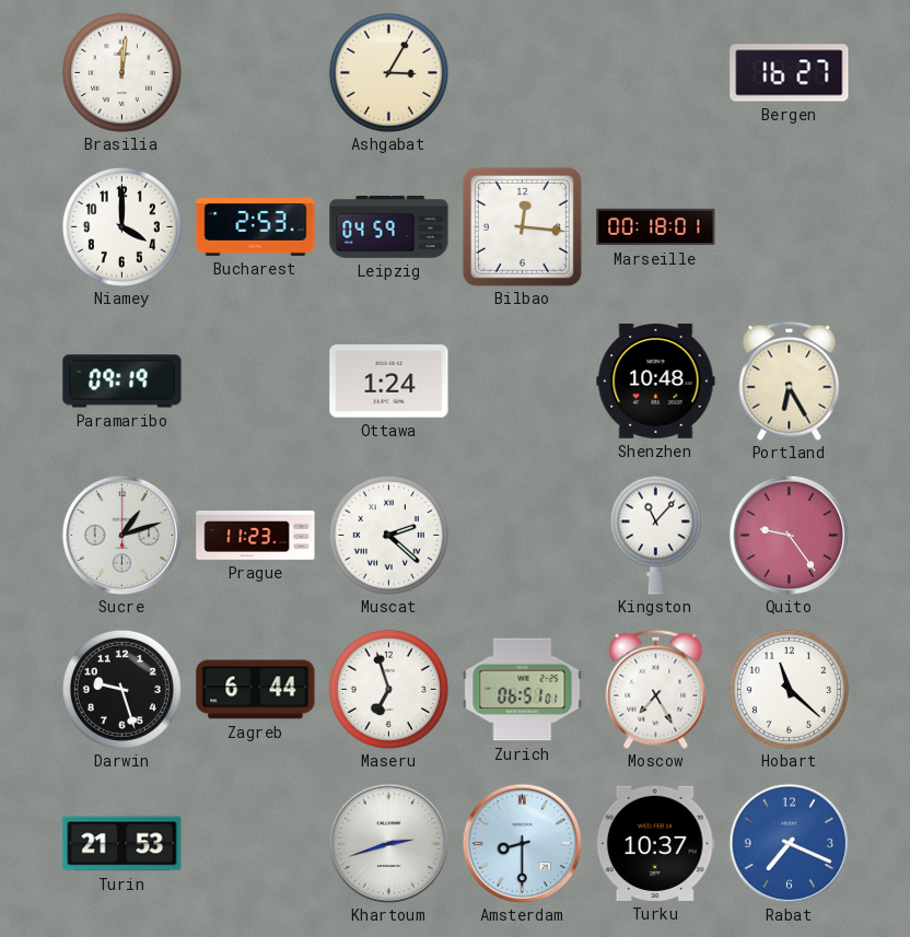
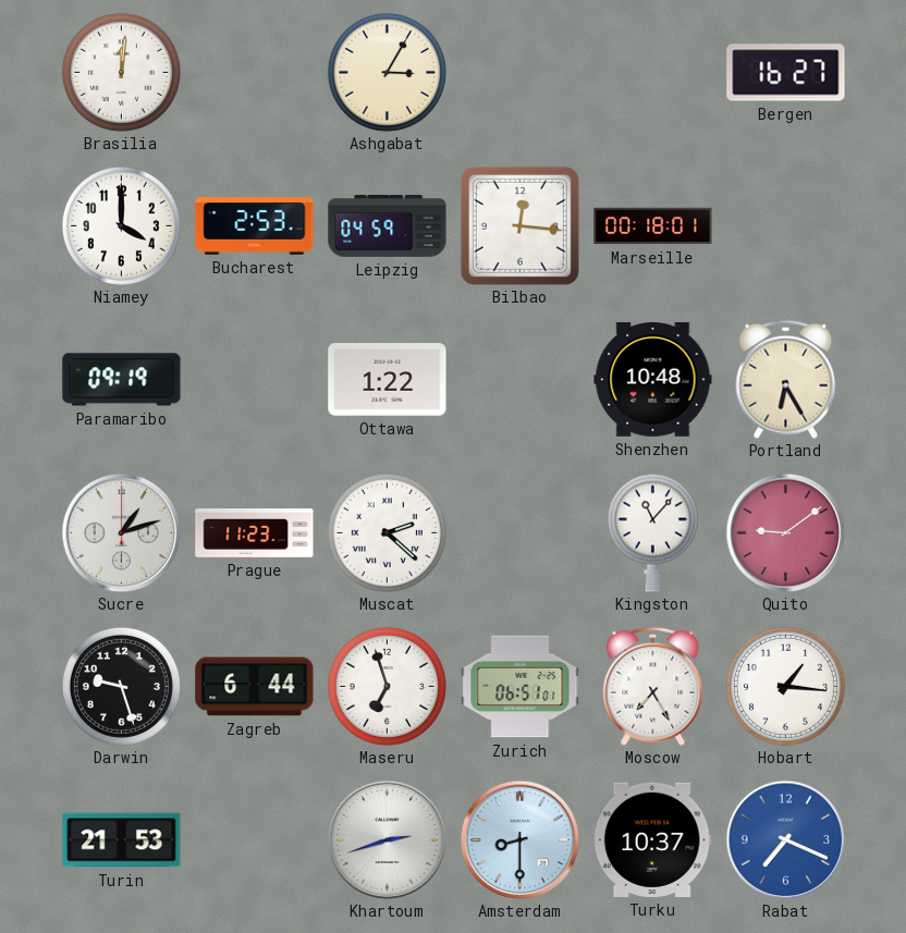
Ottawa: 1:24 -> 1:22 (388, 380)
Quito: 9:24 -> 9:09 (785, 532)
Hobart: 11:22 -> 1:16 (785, 686)
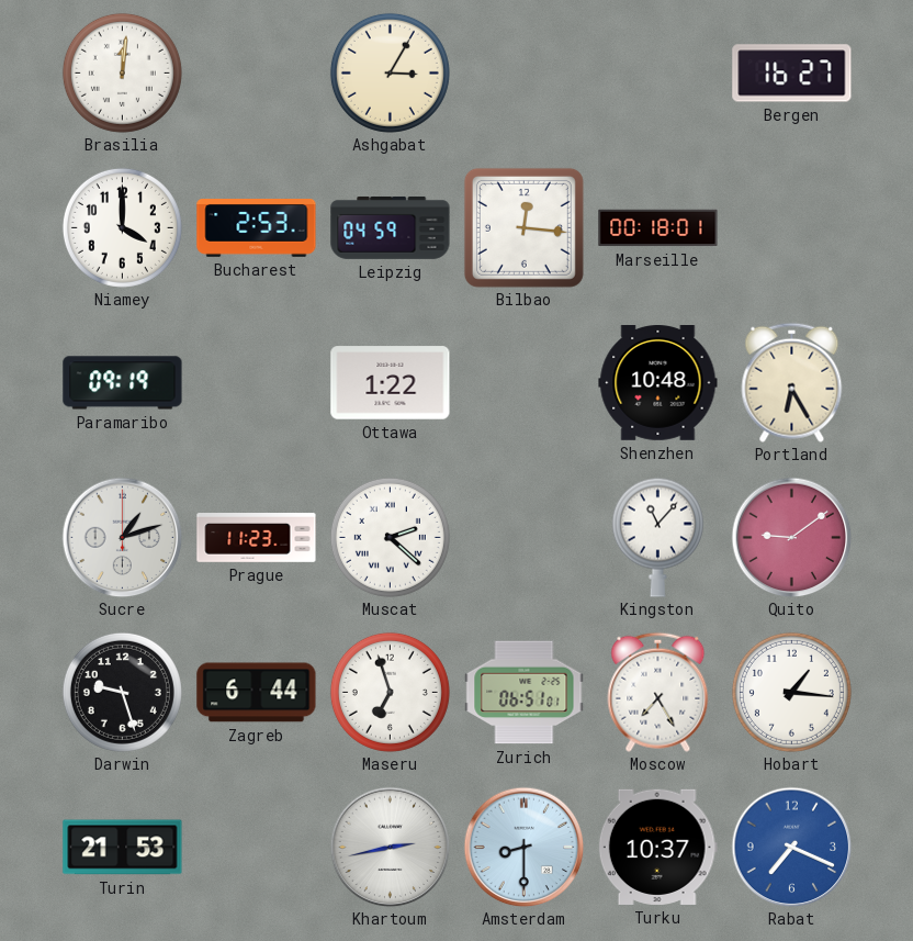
Khartoum: 2:42 -> 2:43 (390, 847)
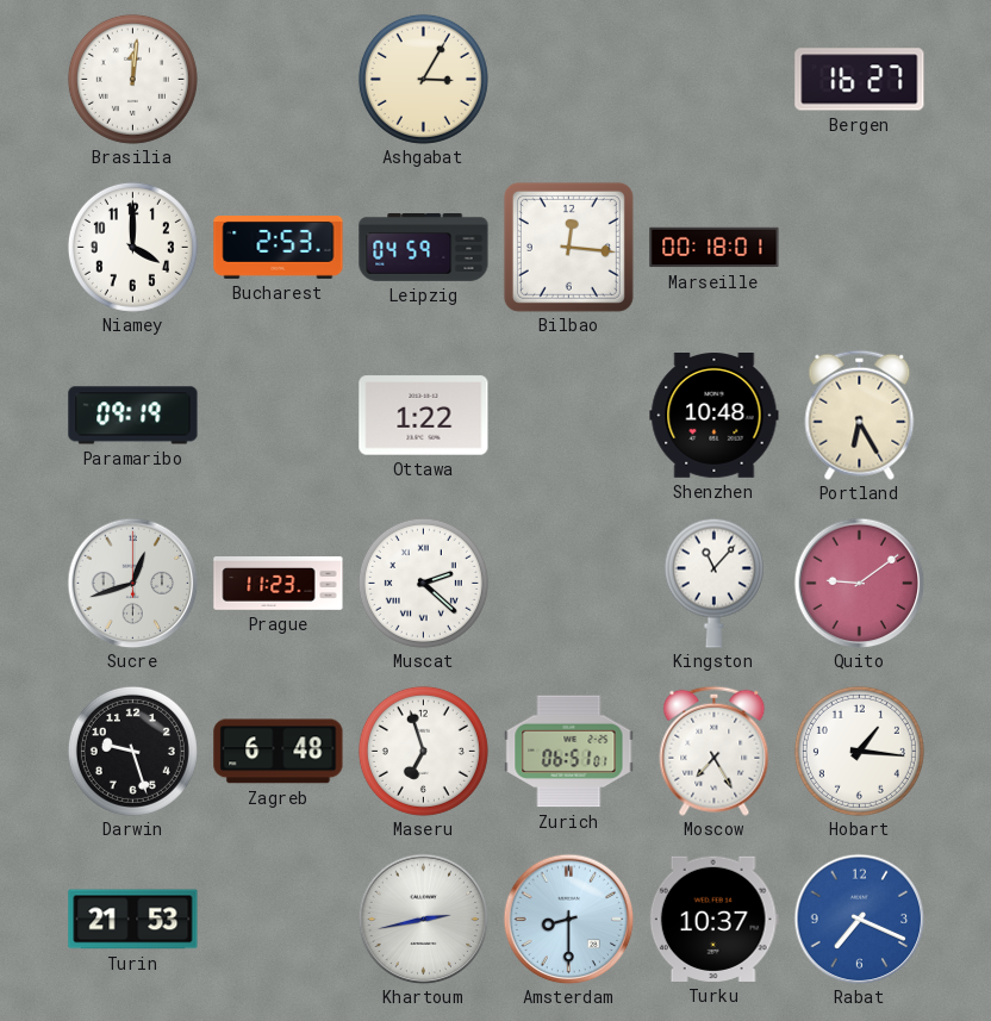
Sucre: 1:12 -> 12:42 (132, 583)
Zagreb: 6:44 -> 6:48 (279, 752)
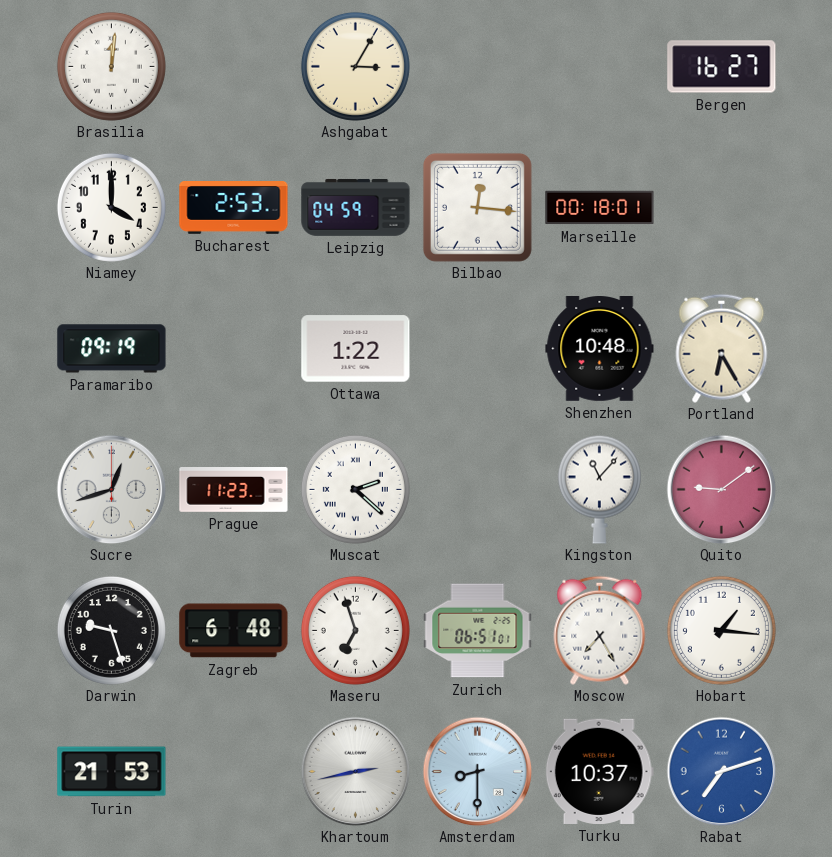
Rabat: 7:19 -> 7:12 (721, 771)
